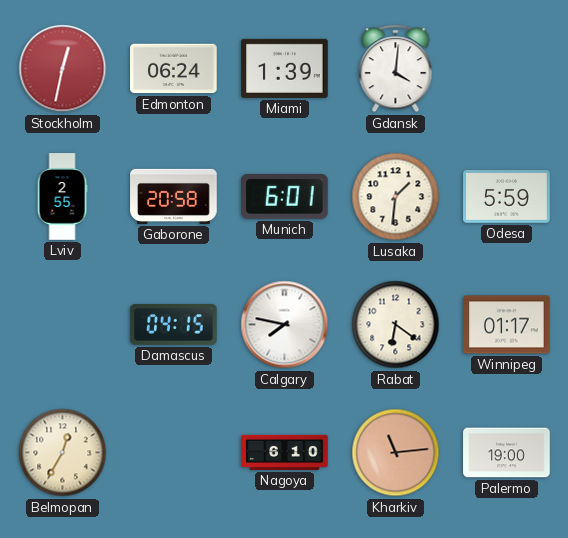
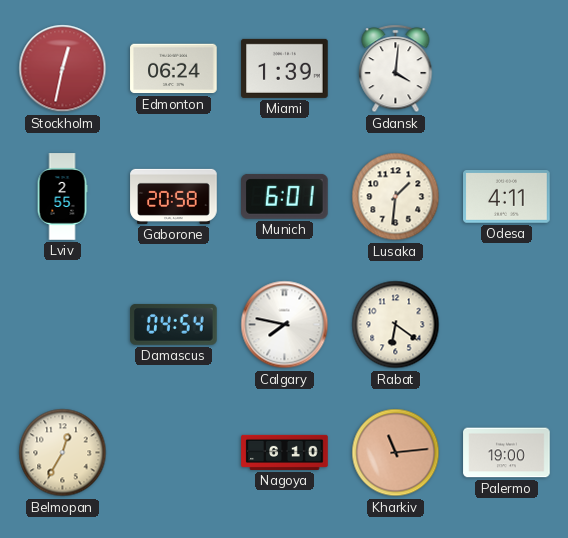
Odesa: 5:59 -> 4:11 (507, 197)
Damascus: 04:15 -> 04:54 (174, 324)
Winnipeg: 01:17 -> none (507, 325)
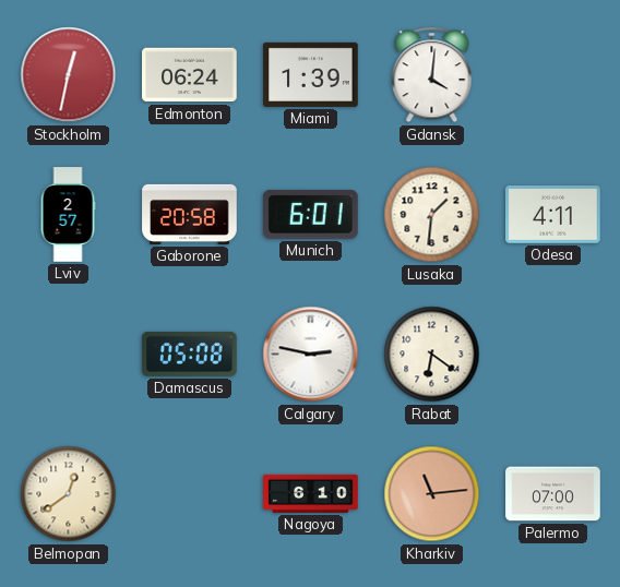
Lviv: 2:55 -> 2:57 (68, 215)
Damascus: 04:54 -> 05:08 (190, 354)
Calgary: 7:47 -> 2:47 (311, 355)
Belmopan: 12:35 -> 12:39 (69, 494)
Palermo: 19:00 -> 07:00 (553, 494)
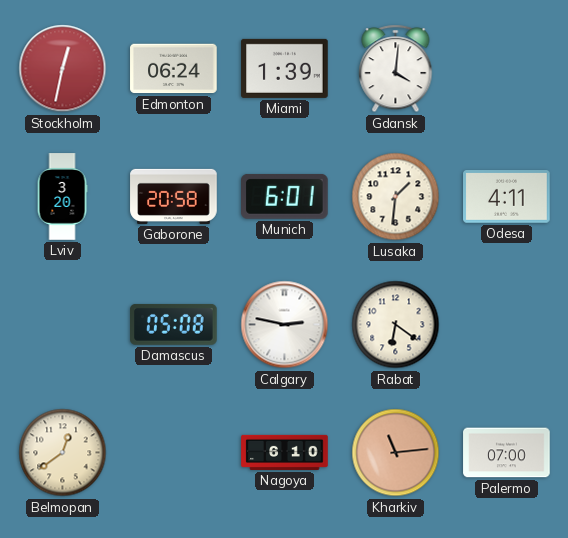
Lviv: 2:57 -> 3:20 (62, 197)
